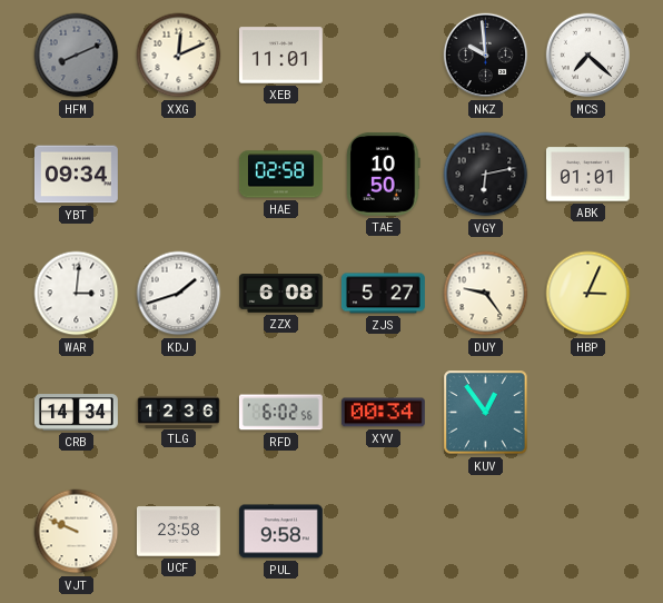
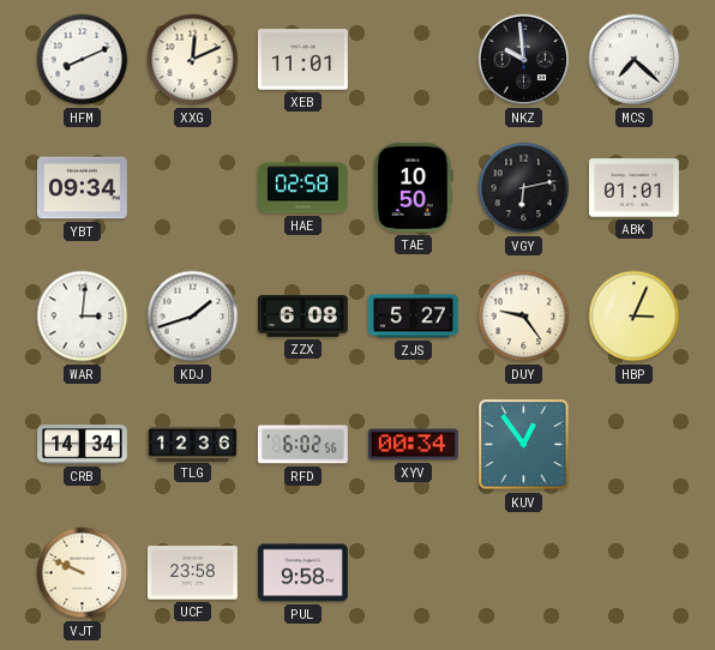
HFM dial: grey -> white (83, 60)
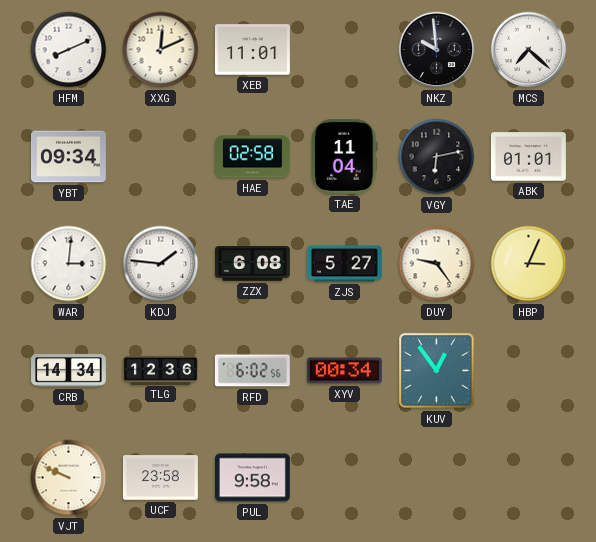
TAE: 10:50 -> 11:04 (345, 156)
KDJ: 1:42 -> 1:46 (161, 264)
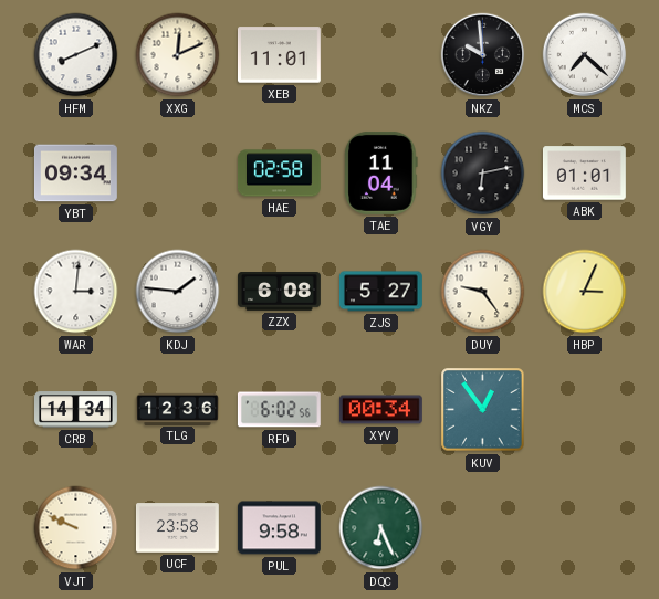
DQC: none -> 6:26 (381, 528)
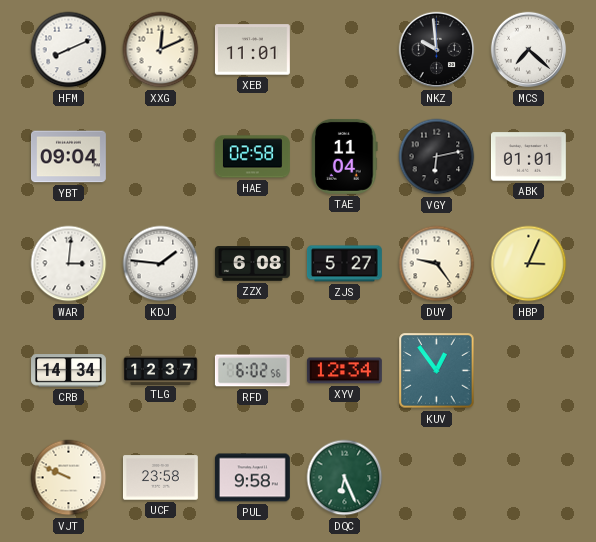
YBT: 09:34 -> 09:04 (68, 157)
TLG: 12:36 -> 12:37 (161, 370)
XYV: 00:34 -> 12:34 (344, 371)
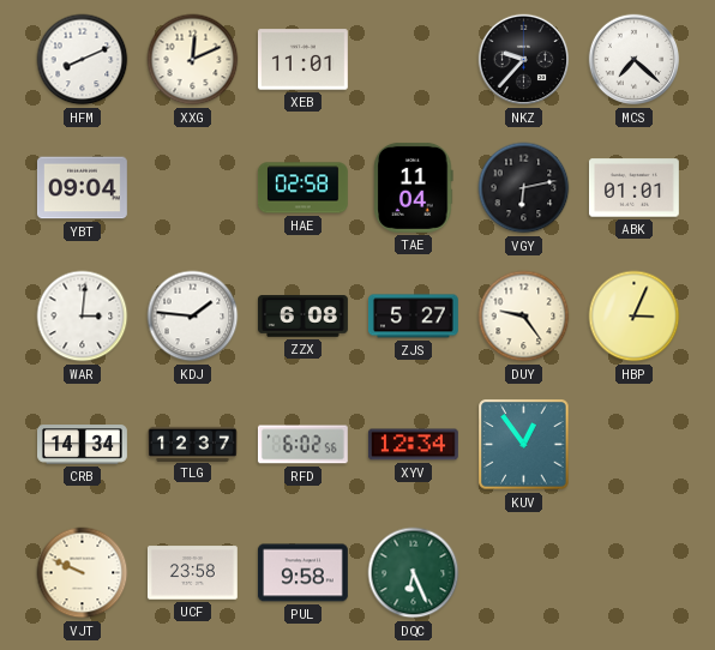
NKZ: 9:59 -> 9:37 (524, 60)
